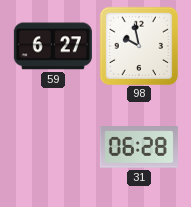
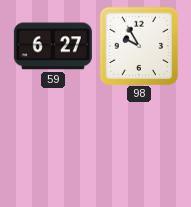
98: 9:58 -> 9:55 (139, 46)
31: 06:28 -> none (139, 147)
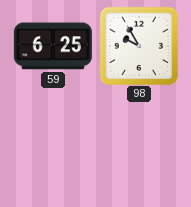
59: 6:27 -> 6:25 (53, 46)
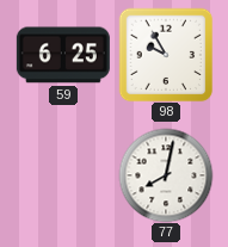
77: none -> 8:02 (166, 175)
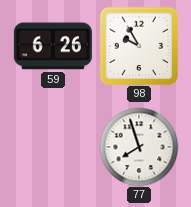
59: 6:25 -> 6:26 (53, 46)
77: 8:02 -> 7:57 (139, 147)
